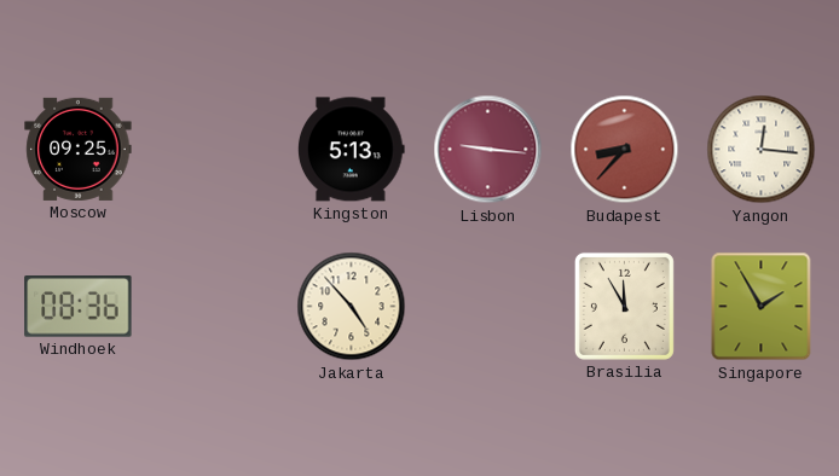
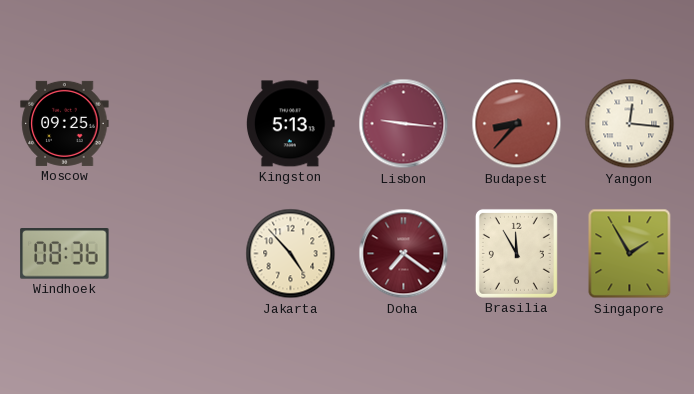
Doha: none -> 7:21 (404, 254)
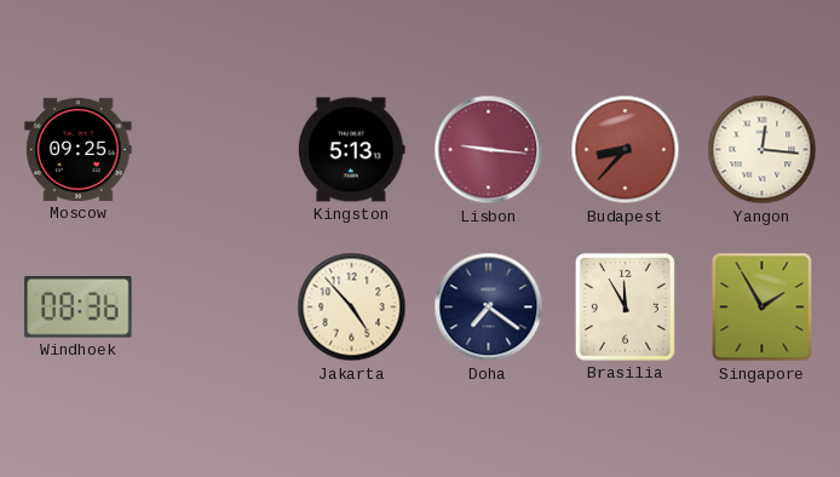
Doha dial: burgundy -> navy (489, 308)
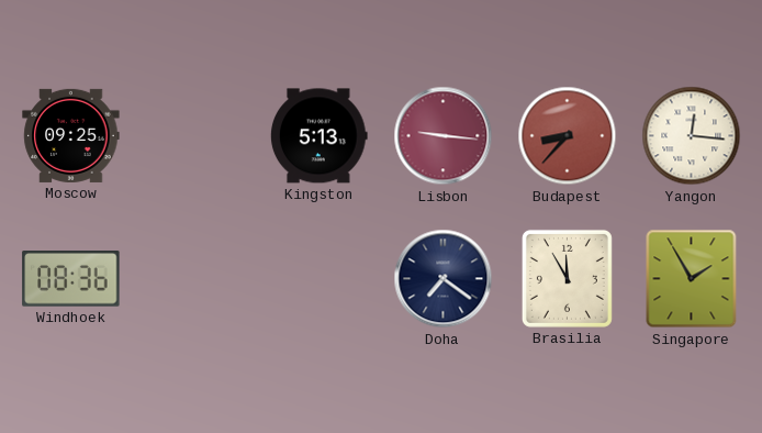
Jakarta: 4:53 -> none (352, 308)
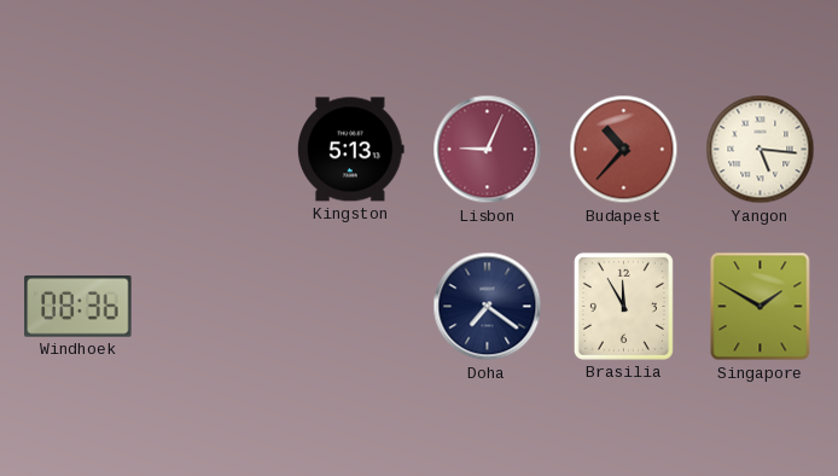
Moscow: 09:25 -> none (71, 135)
Lisbon: 9:16 -> 9:04 (488, 150)
Budapest: 8:37 -> 10:37 (624, 150)
Yangon: 12:16 -> 5:16 (761, 150)
Singapore: 1:55 -> 1:50 (761, 307)
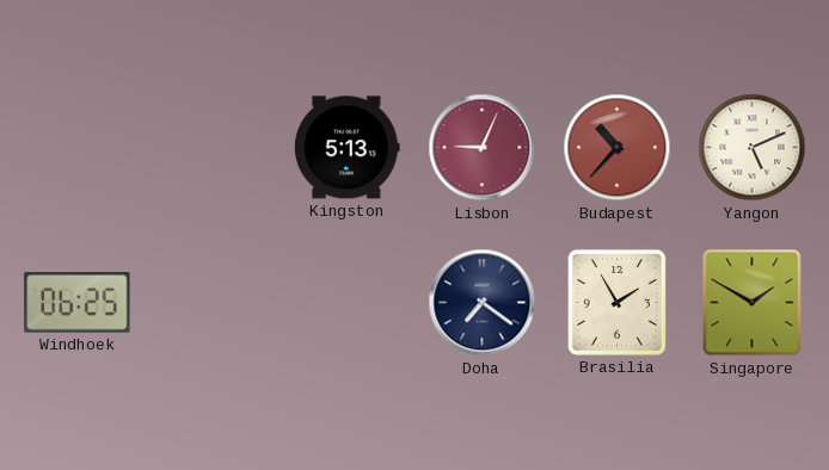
Yangon: 5:16 -> 5:11 (753, 148)
Windhoek: 08:36 -> 06:25 (78, 303)
Brasilia: 11:55 -> 1:55 (616, 302)
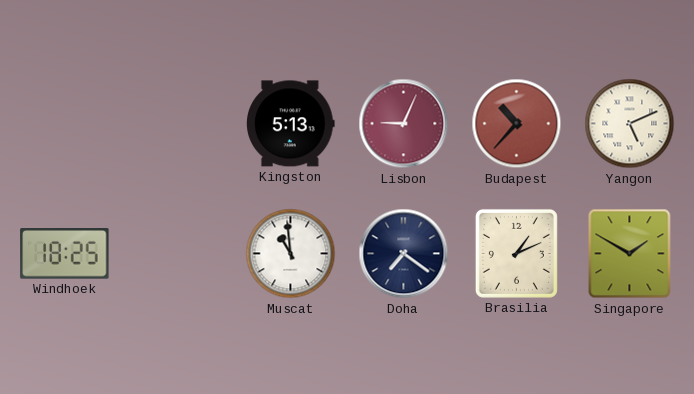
Windhoek: 06:25 -> 18:25 (65, 254)
Muscat: none -> 10:59 (291, 254)
Brasilia: 1:55 -> 1:11 (516, 253)
